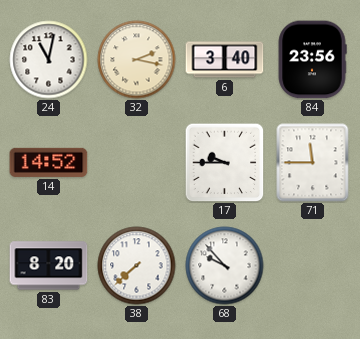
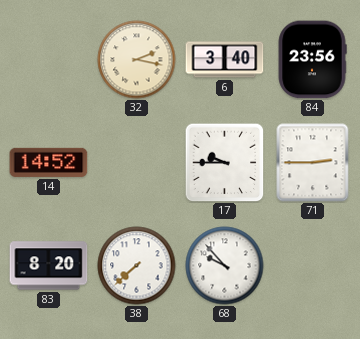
24: 11:02 -> none (49, 60)
71: 11:45 -> 2:45 (313, 163)
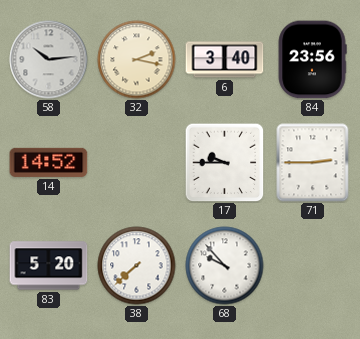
58: none -> 10:14 (49, 60)
83: 8:20 -> 5:20 (49, 266)
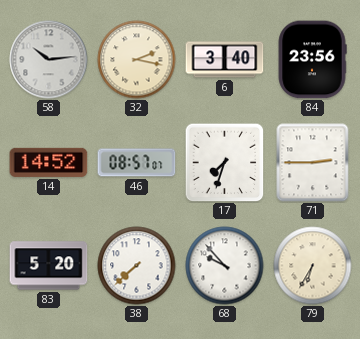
46: none -> 08:57 (137, 163)
17: 9:45 -> 7:33 (224, 162)
79: none -> 6:35 (313, 266)
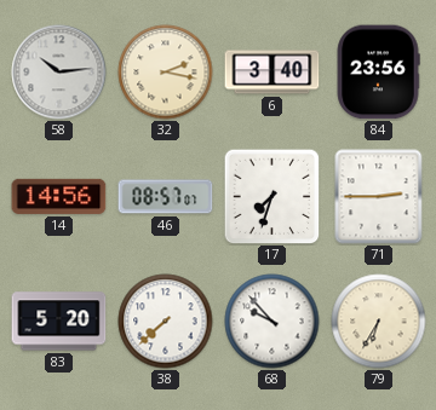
14: 14:52 -> 14:56 (59, 196)
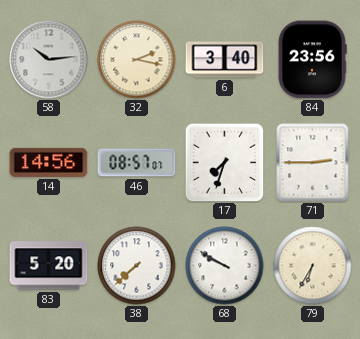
68: 9:53 -> 9:50 (225, 266)
